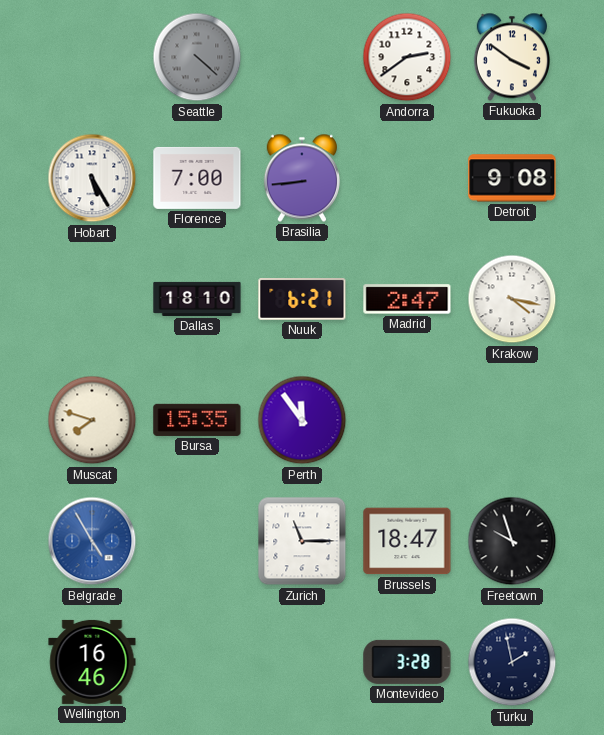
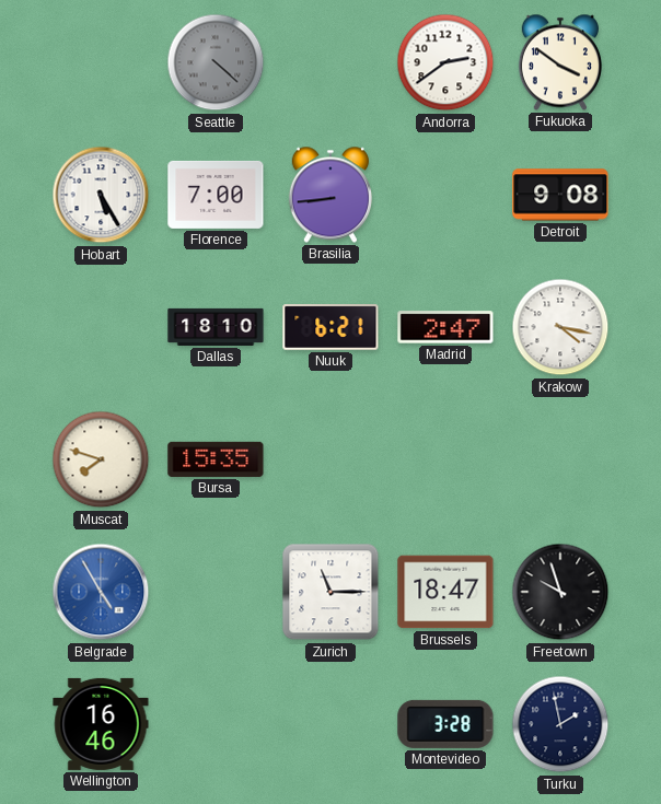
Perth: 11:54 -> none (302, 420)
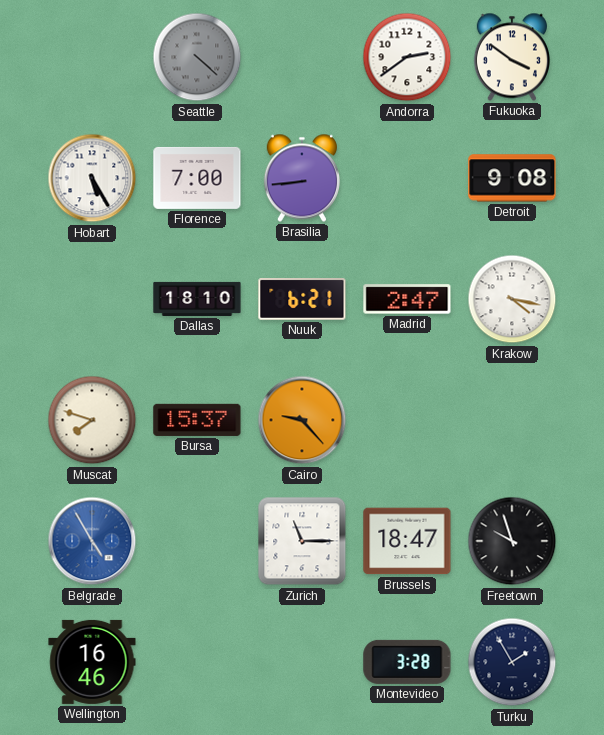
Bursa: 15:35 -> 15:37 (197, 420)
Cairo: none -> 9:23 (302, 420)
Turku: 1:58 -> 1:55 (512, 662)
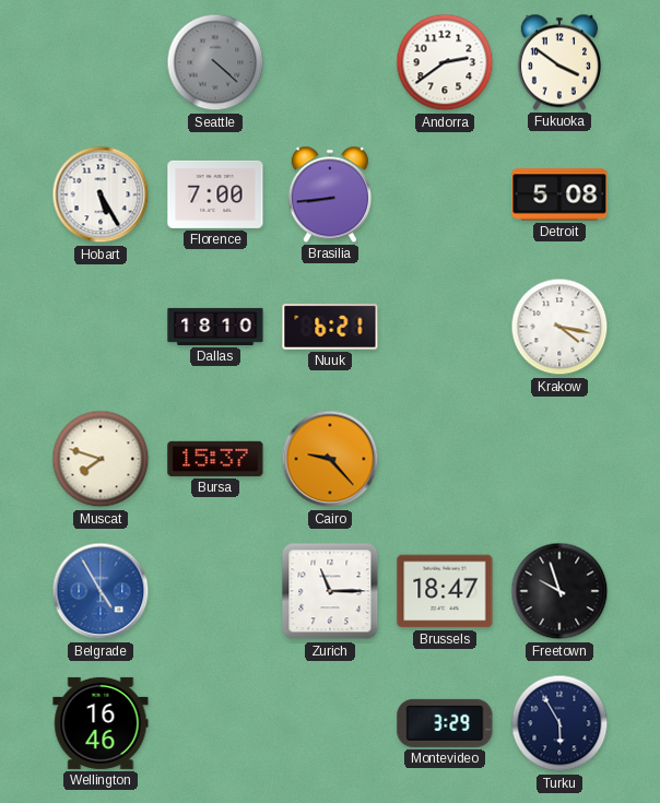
Detroit: 9:08 -> 5:08 (559, 194)
Madrid: 2:47 -> none (407, 299)
Montevideo: 3:28 -> 3:29 (445, 723)
Turku: 1:55 -> 5:55 (559, 723)
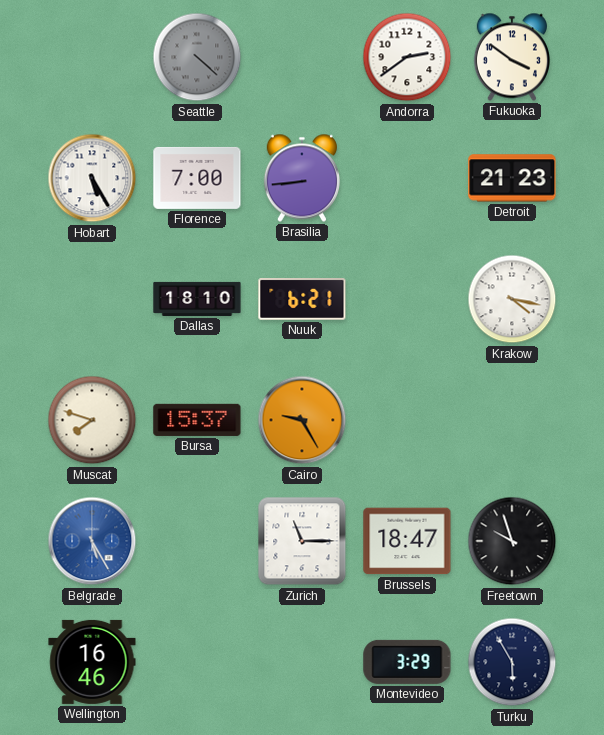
Detroit: 5:08 -> 21:23 (512, 178)
Cairo: 9:23 -> 9:25 (302, 420)
Belgrade: 4:55 -> 5:25 (92, 541)
